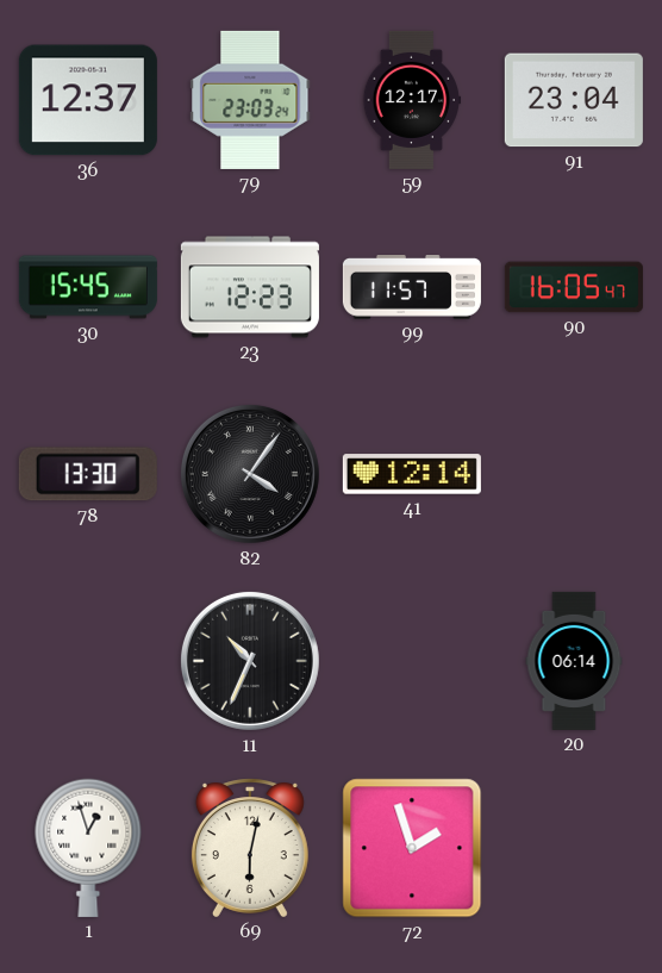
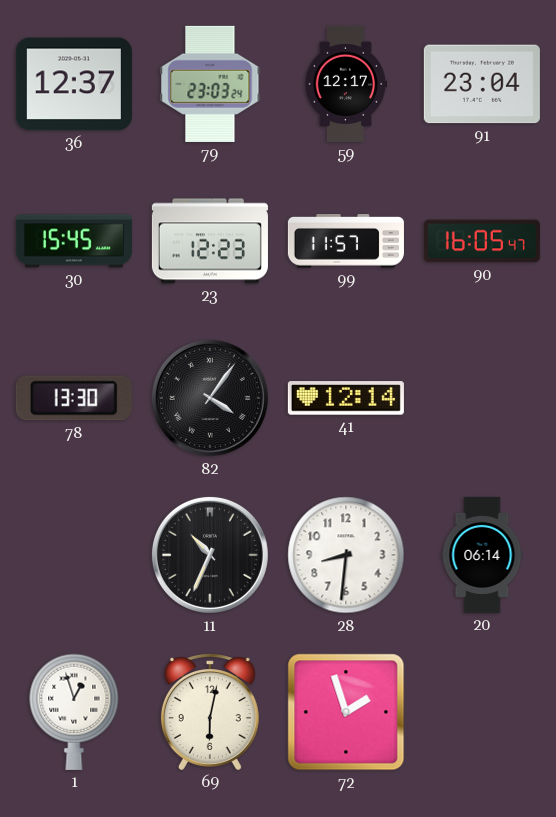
28: none -> 8:31 (346, 555)
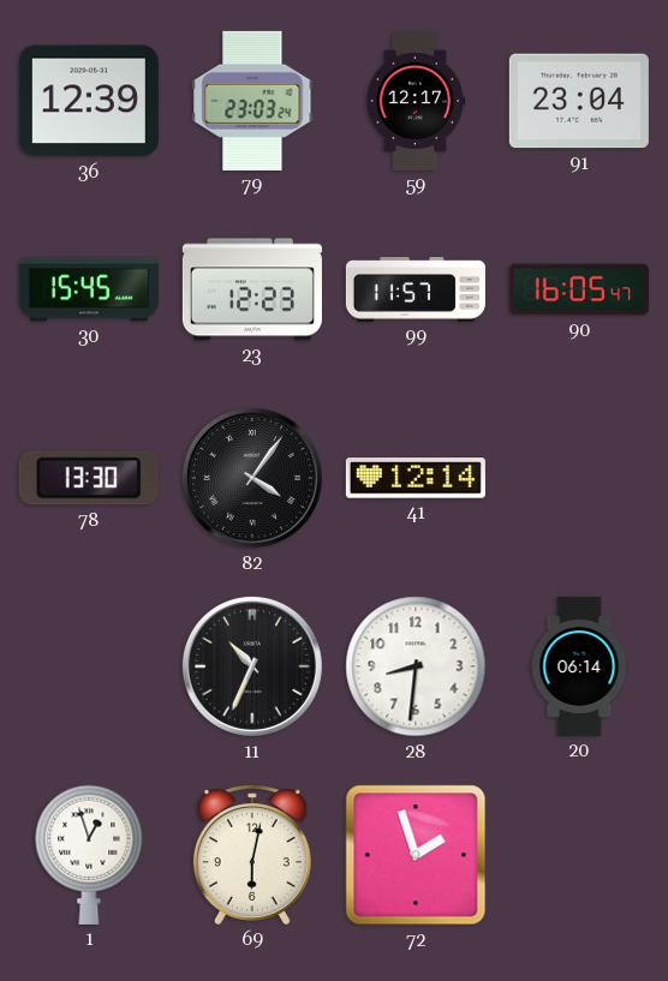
36: 12:37 -> 12:39 (89, 101)
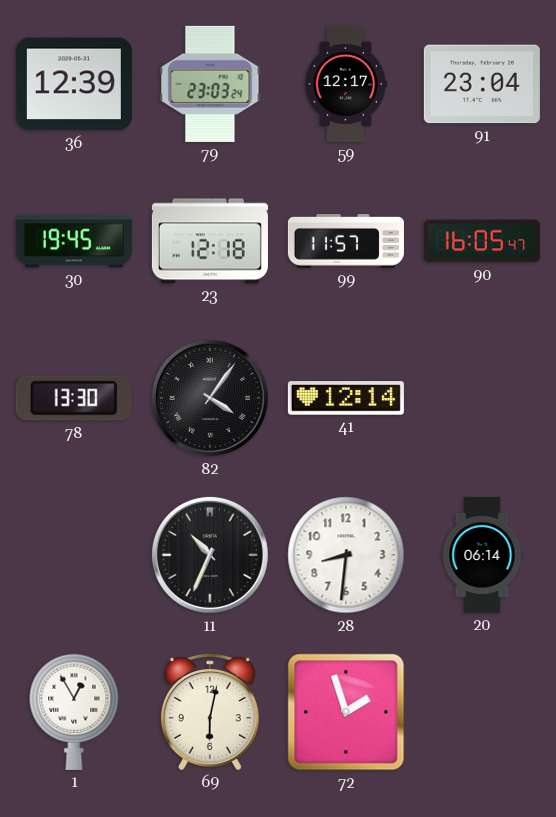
30: 15:45 -> 19:45 (74, 241)
23: 12:23 -> 12:18 (210, 241)
1: 12:57 -> 12:55 (74, 712)
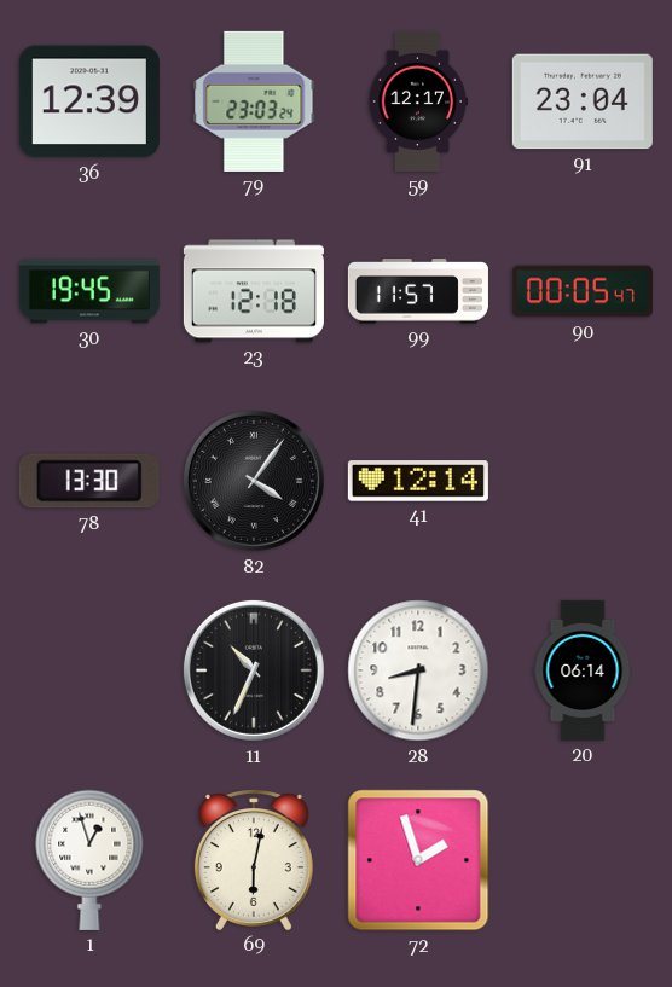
90: 16:05 -> 00:05 (583, 291)
1: 12:55 -> 12:57 (89, 860)
